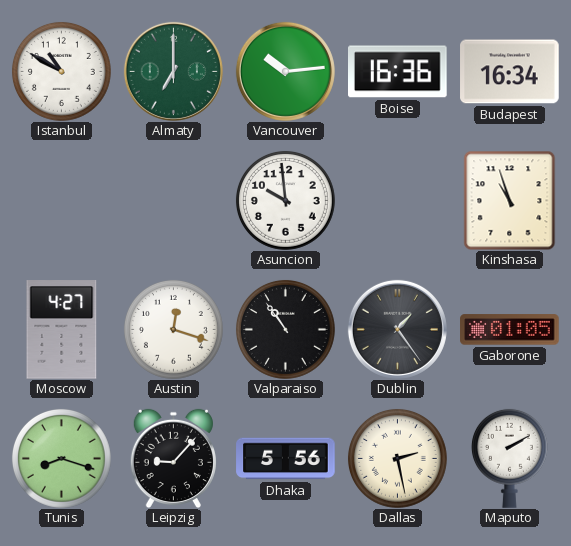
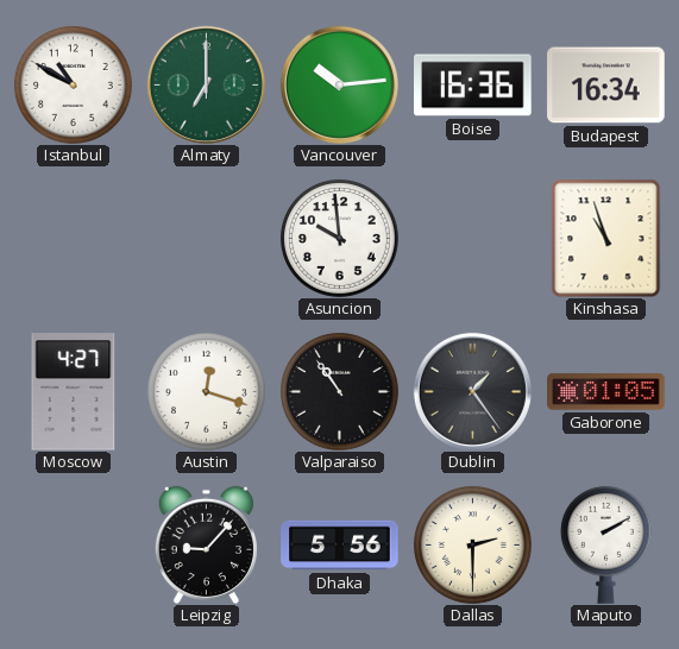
Tunis: 8:18 -> none (61, 458)
Dallas: 2:28 -> 2:30 (472, 544)
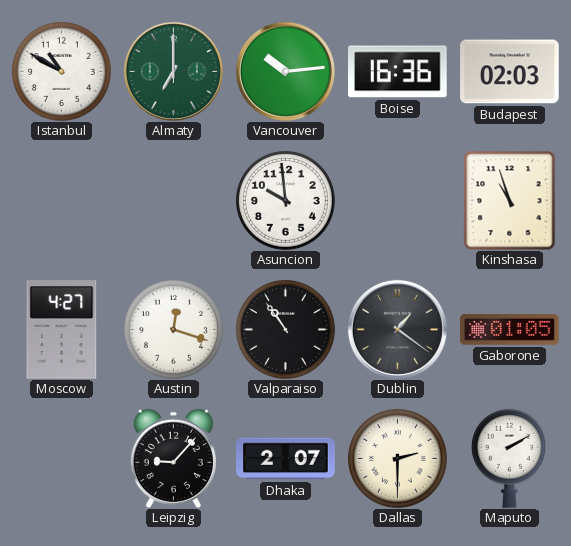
Budapest: 16:34 -> 02:03 (510, 72)
Dublin: 1:24 -> 1:21 (397, 329)
Dhaka: 5:56 -> 2:07 (286, 459)
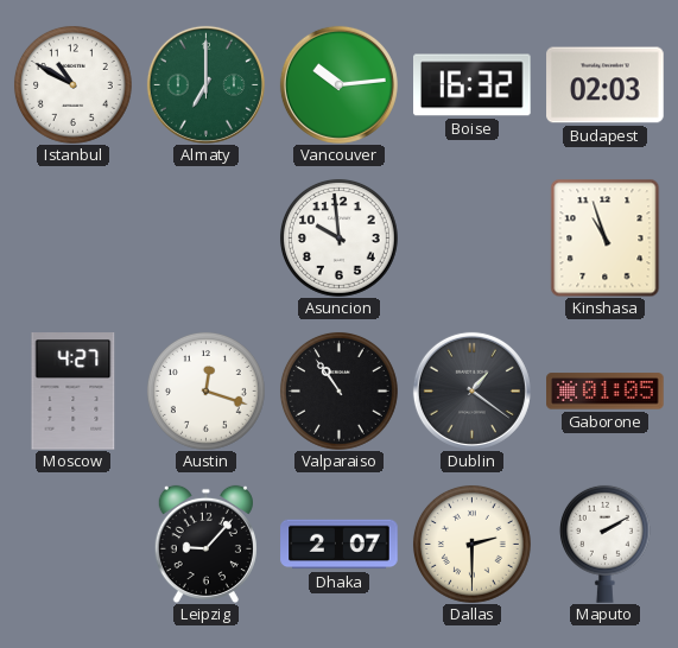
Boise: 16:36 -> 16:32 (473, 85)
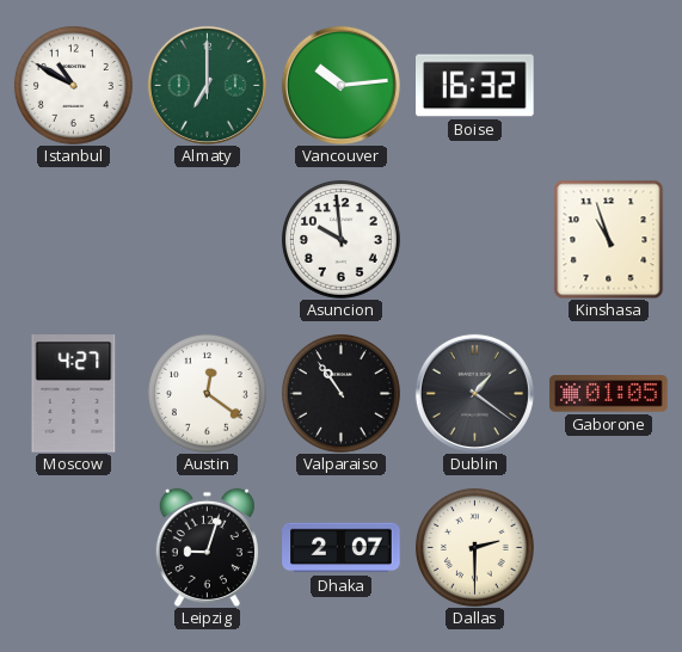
Budapest: 02:03 -> none (606, 85)
Austin: 12:18 -> 12:21 (207, 393)
Leipzig: 9:07 -> 9:03 (207, 547)
Maputo: 2:10 -> none (604, 544)
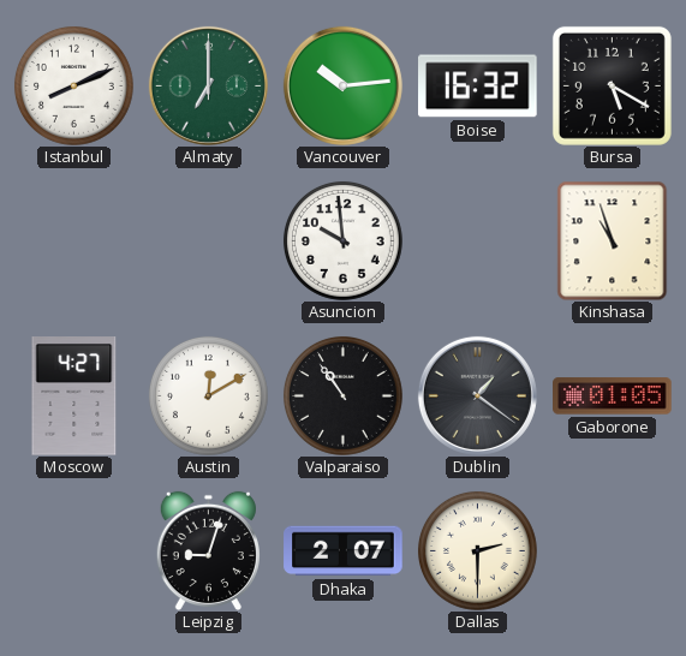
Istanbul: 10:50 -> 8:11 (73, 85)
Bursa: none -> 5:20 (612, 85)
Austin: 12:21 -> 12:10 (208, 395)
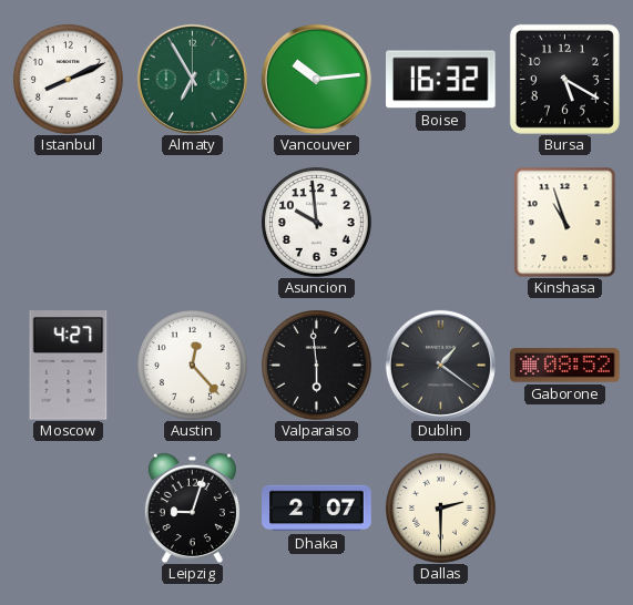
Almaty: 7:00 -> 6:55 (192, 79)
Austin: 12:10 -> 12:23 (192, 365)
Valparaiso: 10:54 -> 5:59 (316, 365)
Gaborone: 01:05 -> 08:52 (565, 366)
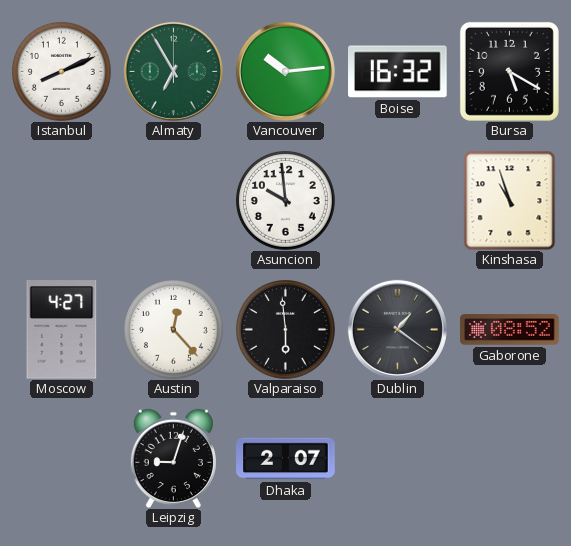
Dallas: 2:30 -> none (440, 507)
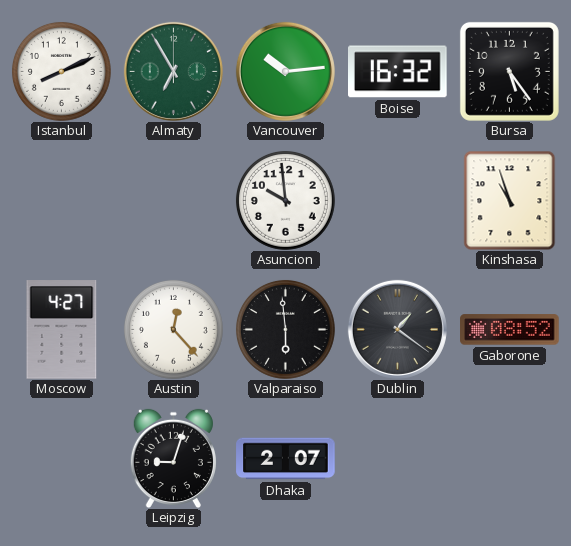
Bursa: 5:20 -> 5:24 (509, 71)
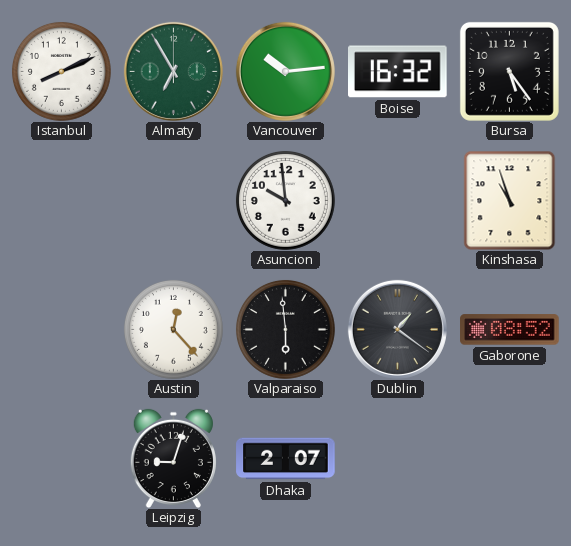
Moscow: 4:27 -> none (62, 330)
